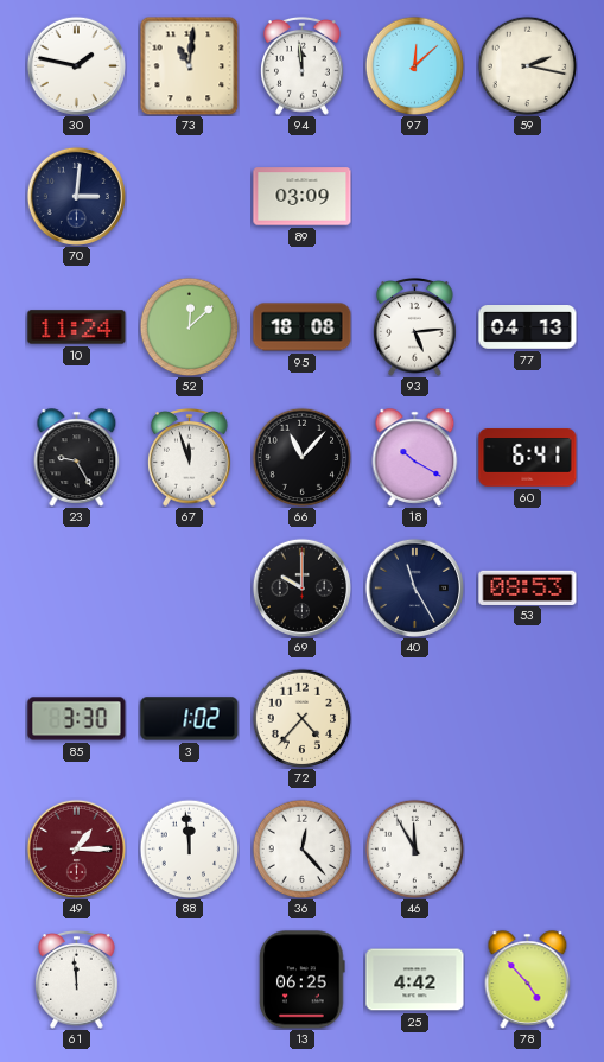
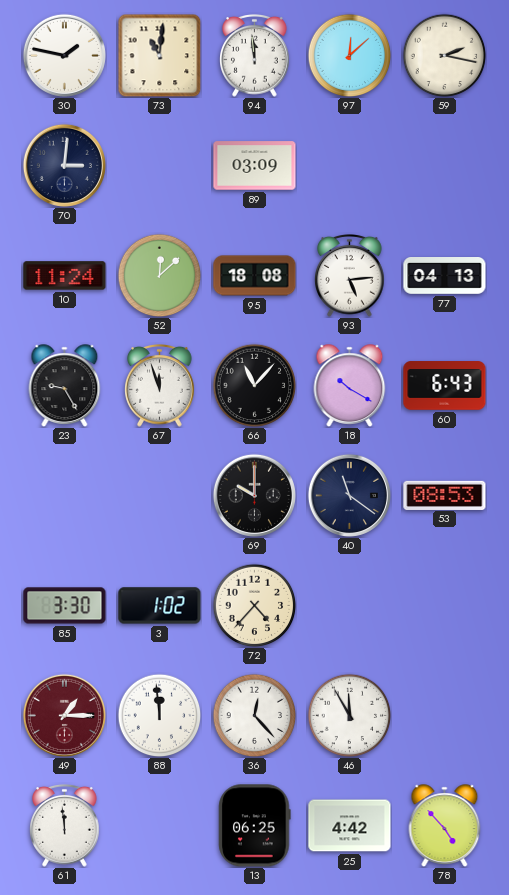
60: 6:41 -> 6:43 (445, 386)
40: 11:25 -> 11:21 (349, 495)
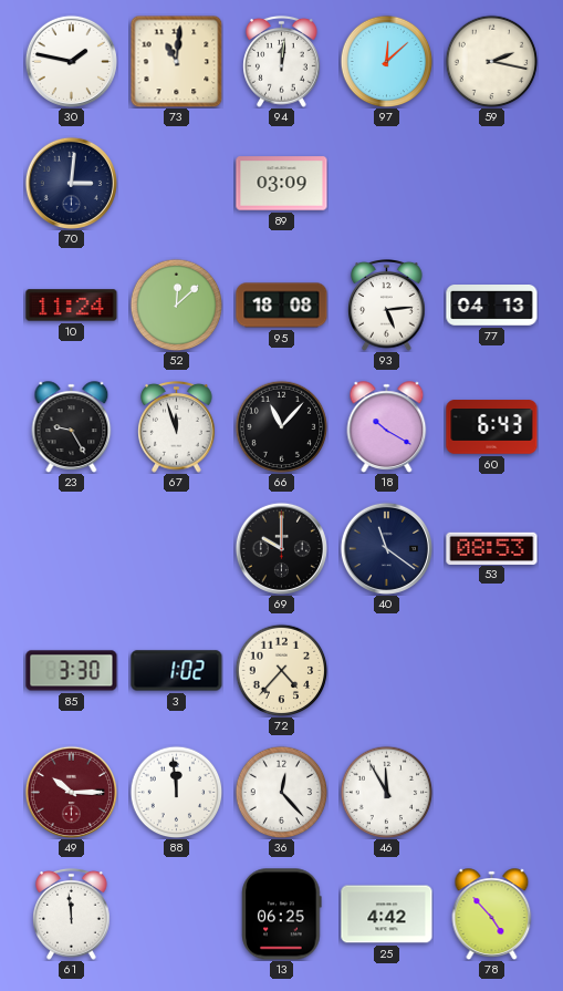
94: 11:59 -> 12:01 (282, 62)
49: 1:15 -> 10:15 (71, 792)
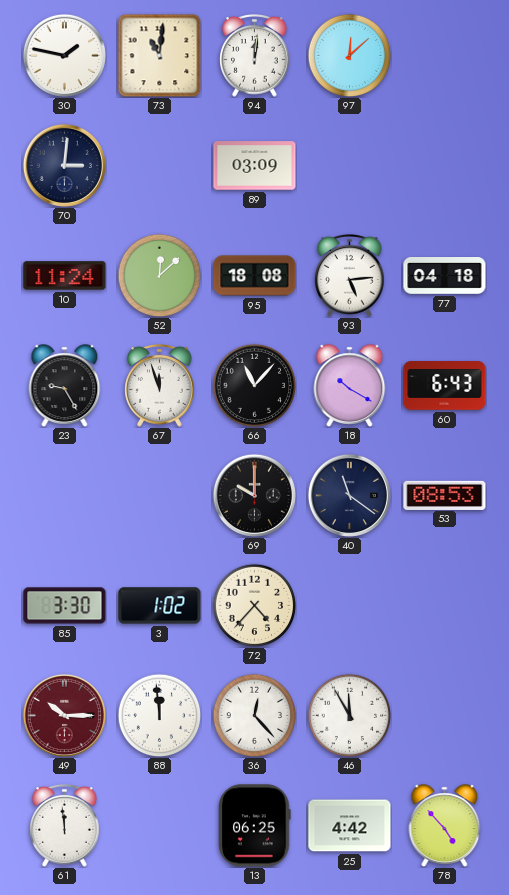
59: 2:17 -> none (491, 61)
77: 04:13 -> 04:18 (445, 276)
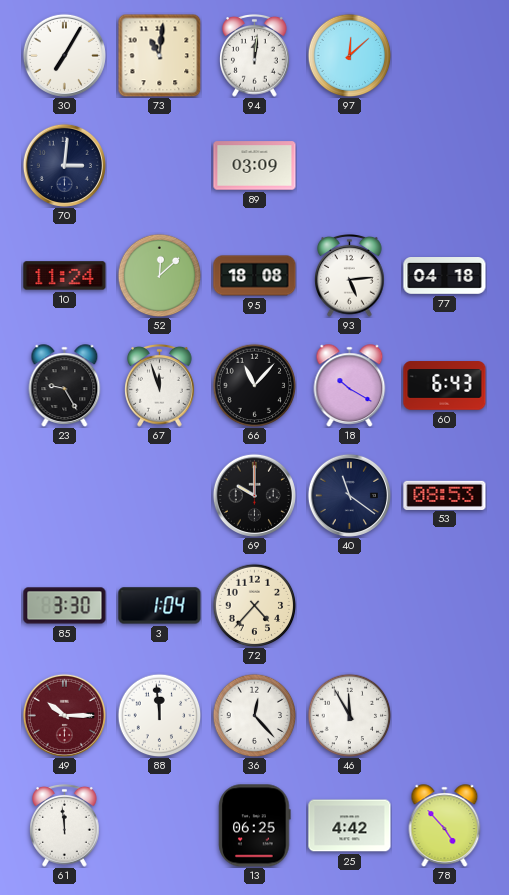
30: 1:47 -> 7:05 (64, 55)
3: 1:02 -> 1:04 (160, 606)
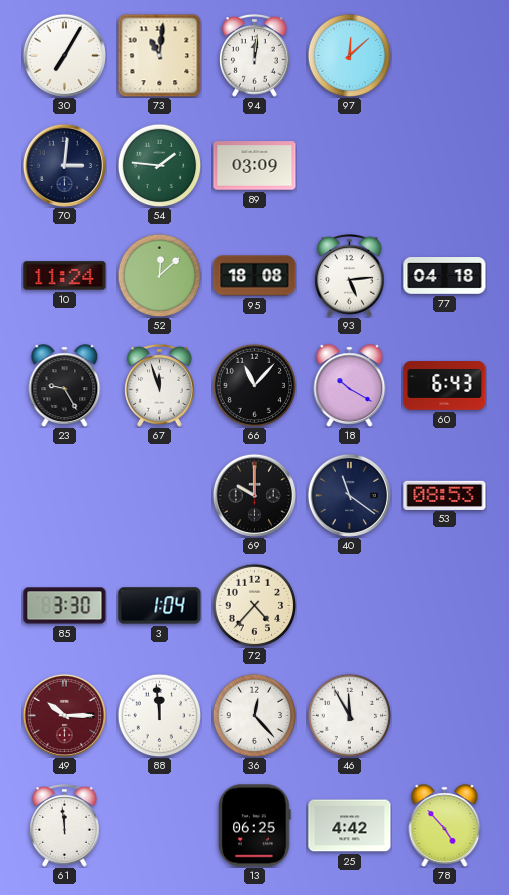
54: none -> 1:46 (159, 165)
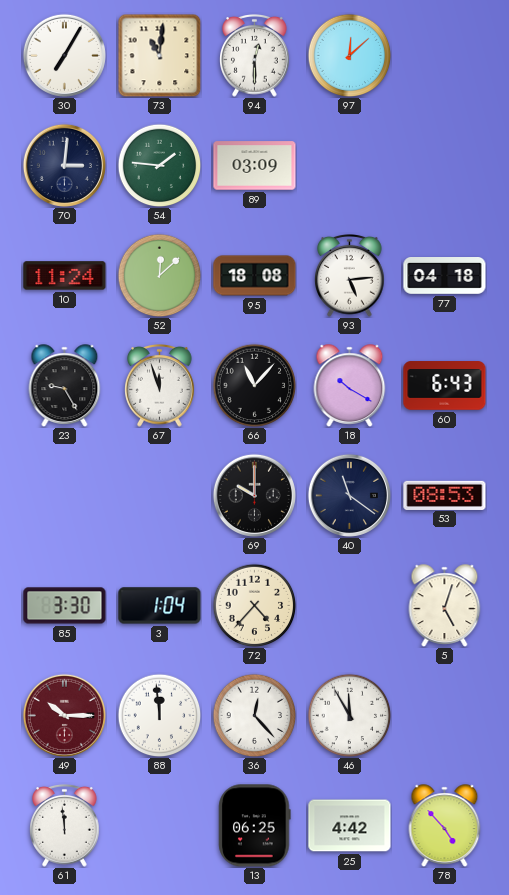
94: 12:01 -> 12:30 (255, 56)
5: none -> 5:03 (445, 606)
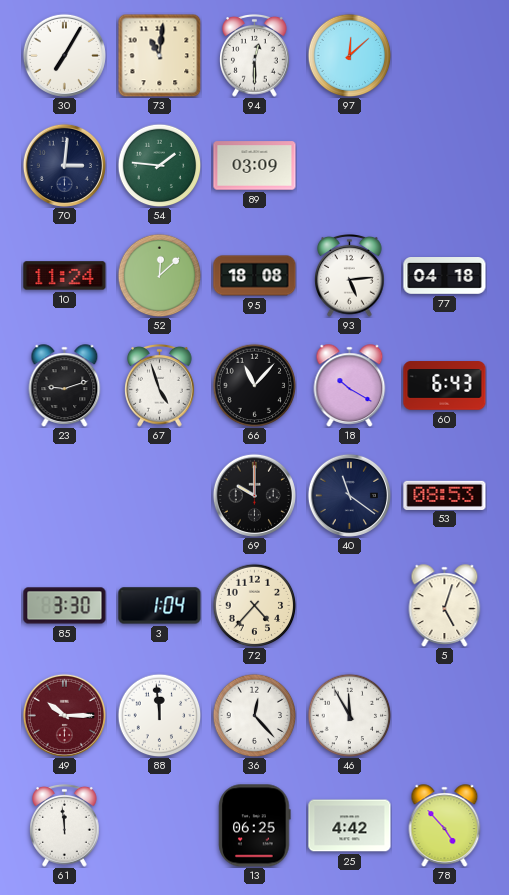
23: 9:25 -> 9:12 (65, 386)
67: 11:57 -> 4:57 (160, 386)
